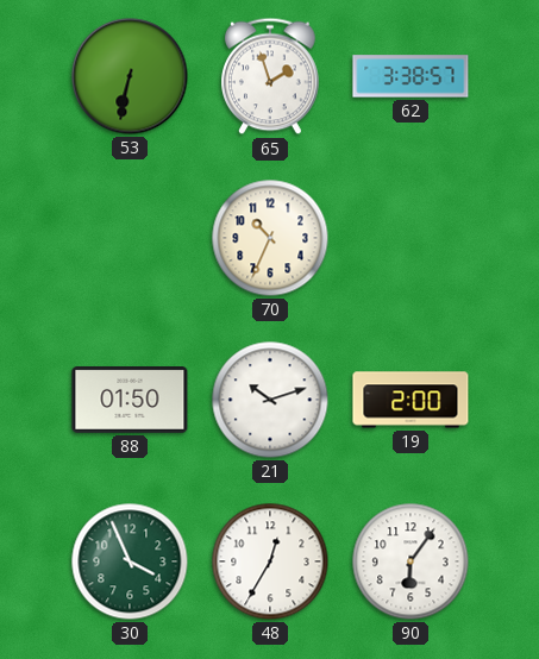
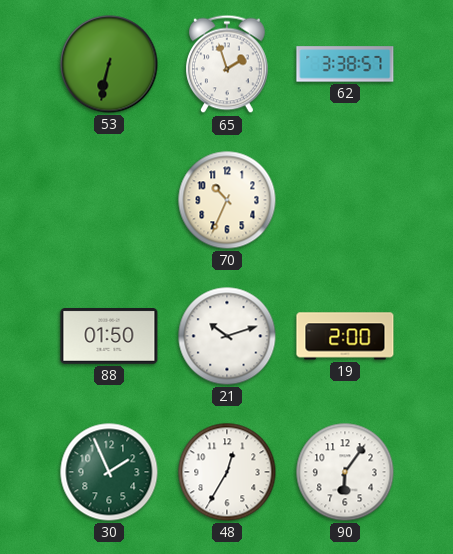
30: 3:56 -> 1:56 (109, 472)
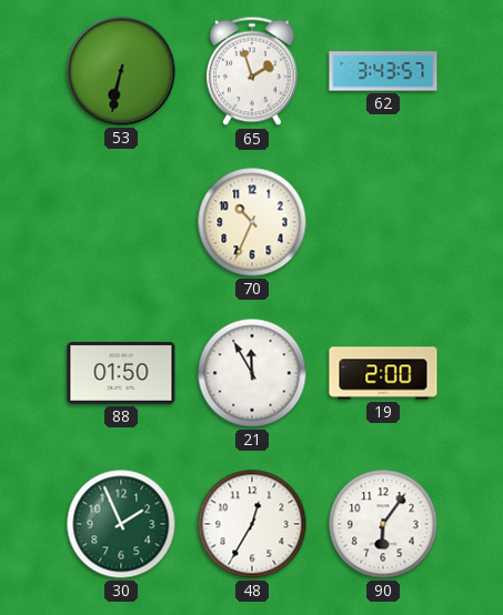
62: 3:38 -> 3:43 (383, 71)
21: 10:12 -> 11:55 (252, 373)
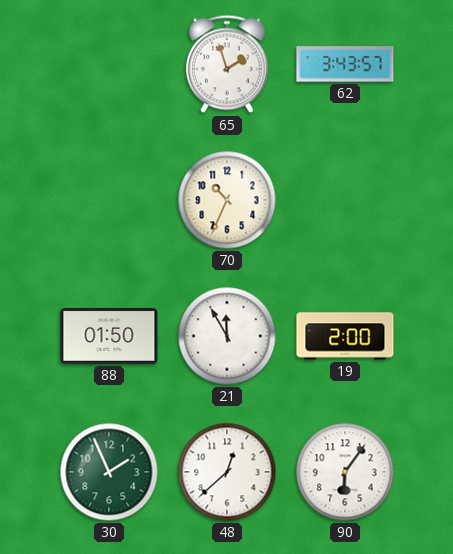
53: 6:32 -> none (121, 71)
48: 12:35 -> 12:38 (227, 472)
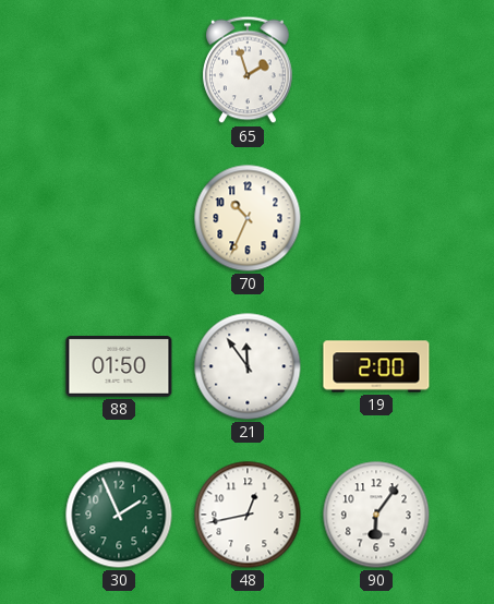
62: 3:43 -> none (345, 64)
21: 11:55 -> 11:54 (248, 366)
48: 12:38 -> 12:43 (248, 515)
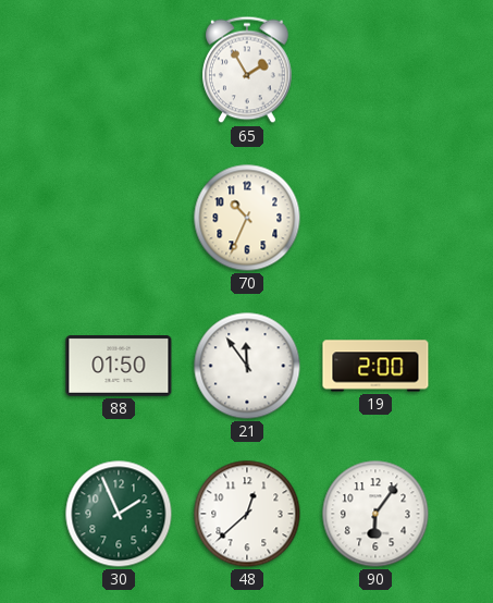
65: 1:57 -> 1:55 (248, 70)
48: 12:43 -> 12:38 (247, 514)
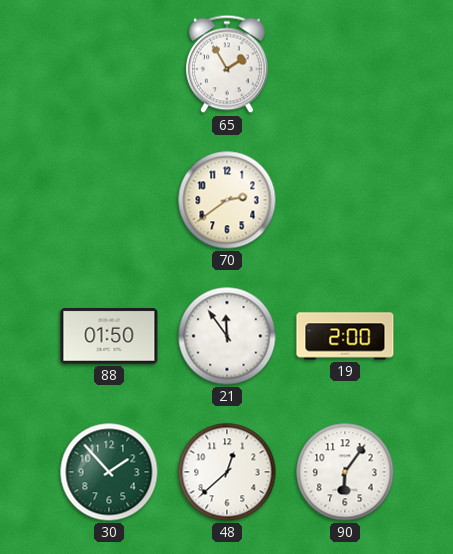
70: 10:34 -> 2:39 (227, 200)
30: 1:56 -> 1:53 (109, 472)
